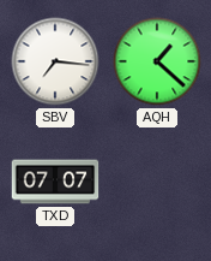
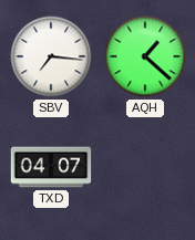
TXD: 07:07 -> 04:07 (51, 167)
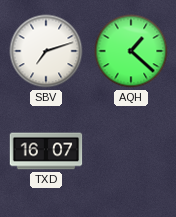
SBV: 7:16 -> 7:12 (46, 51)
TXD: 04:07 -> 16:07 (46, 151)
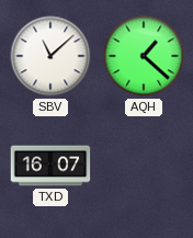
SBV: 7:12 -> 11:08 (50, 56)
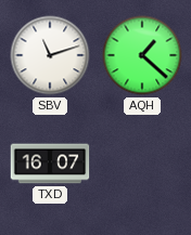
SBV: 11:08 -> 11:12 (50, 55)
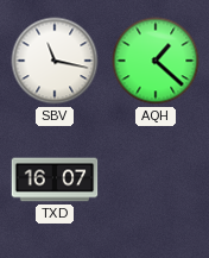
SBV: 11:12 -> 11:17 (55, 61)
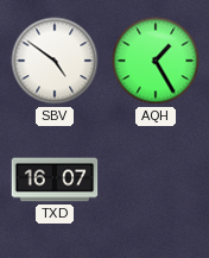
SBV: 11:17 -> 4:51 (55, 61)
AQH: 1:22 -> 1:25 (156, 61)
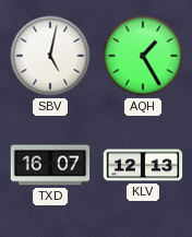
SBV: 4:51 -> 5:02 (50, 56)
KLV: none -> 12:13 (143, 165)
